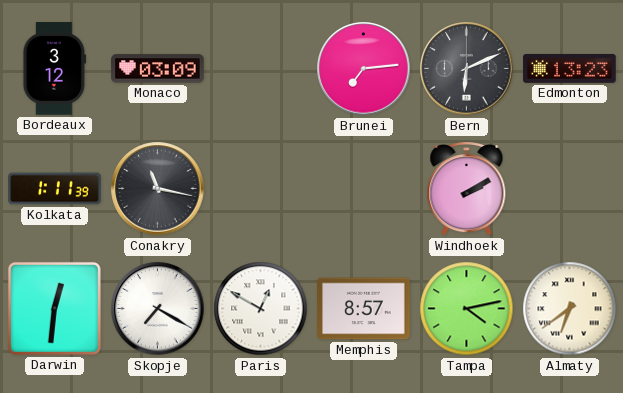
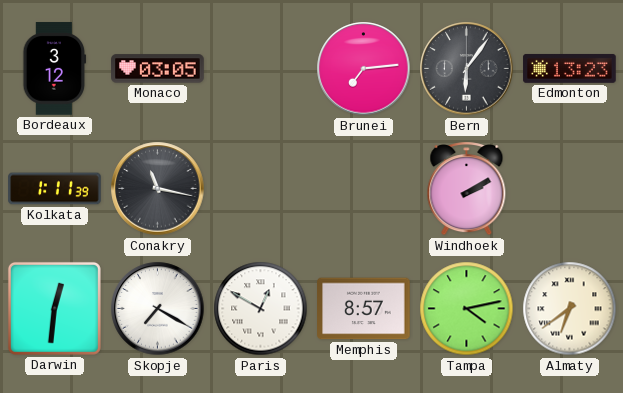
Monaco: 03:09 -> 03:05 (158, 69)
Bern: 6:11 -> 6:06 (467, 69)
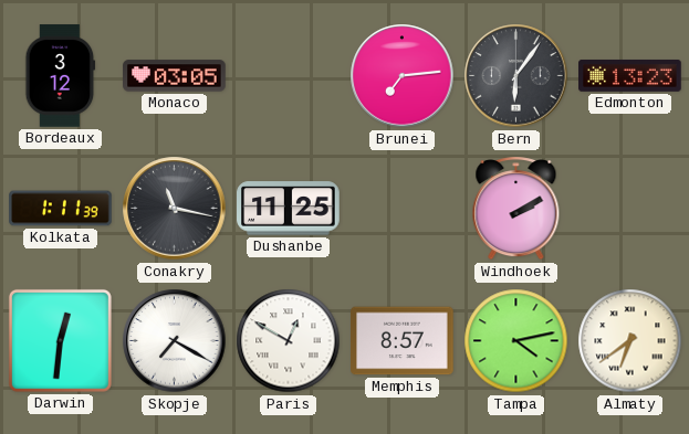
Dushanbe: none -> 11:25 (289, 209)
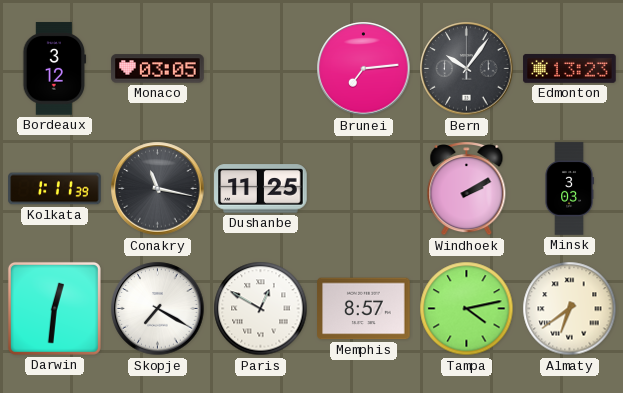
Bern: 6:06 -> 10:06 (467, 69)
Minsk: none -> 3:03 (569, 189)
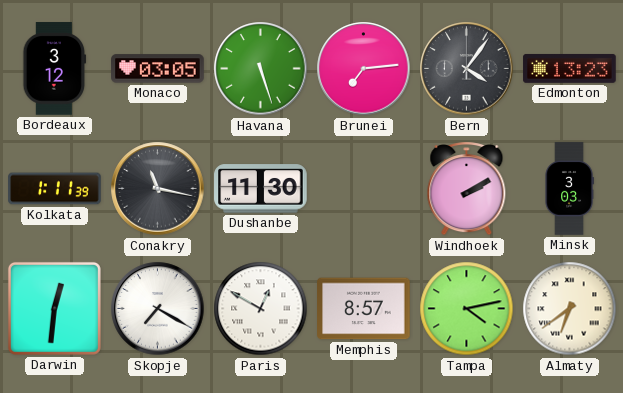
Havana: none -> 5:27 (261, 69)
Bern: 10:06 -> 4:06 (467, 69)
Dushanbe: 11:25 -> 11:30 (261, 189)
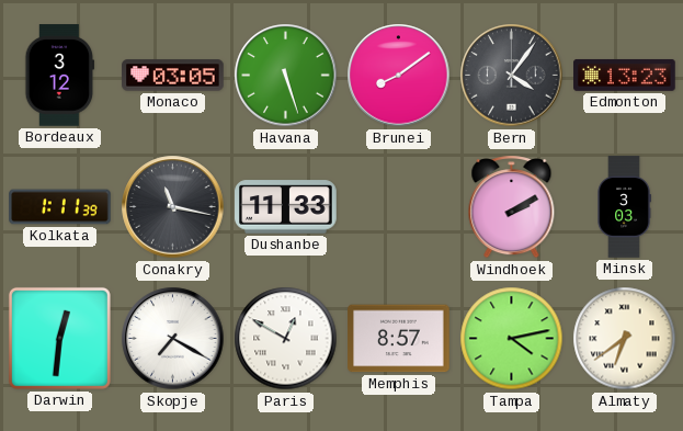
Brunei: 7:14 -> 8:09 (399, 76)
Dushanbe: 11:30 -> 11:33 (286, 207)
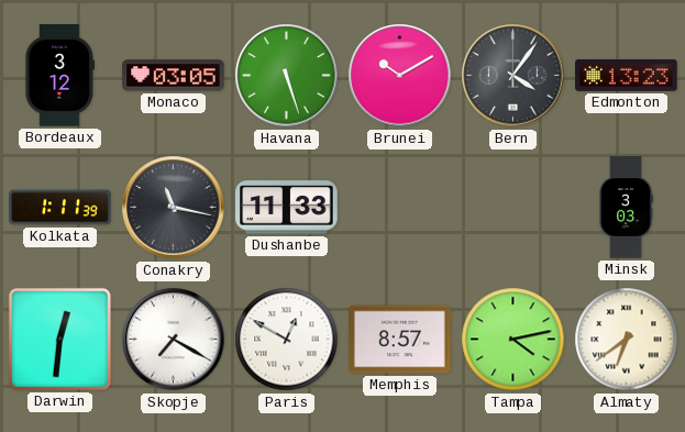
Brunei: 8:09 -> 10:10 (400, 76)
Windhoek: 2:10 -> none (512, 207)
